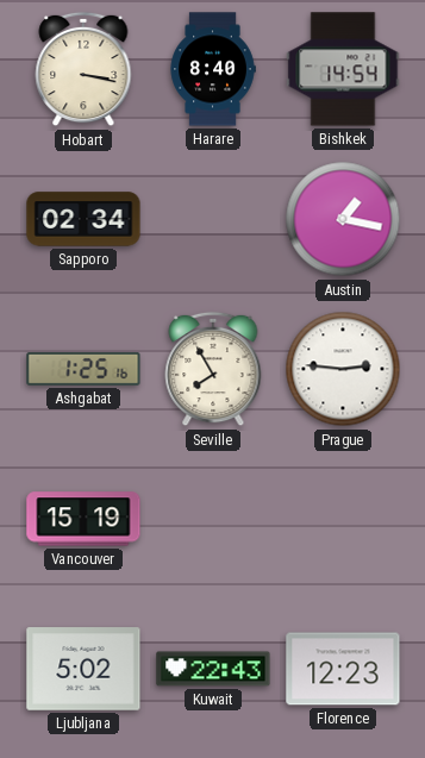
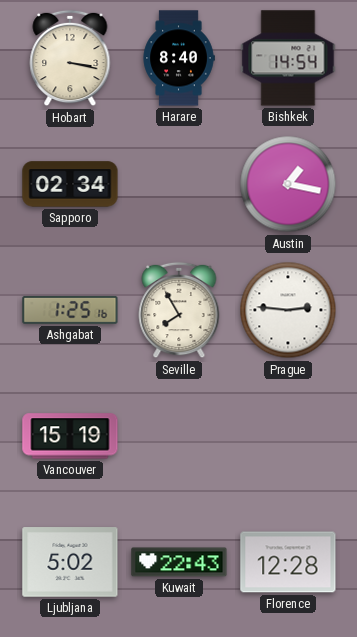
Florence: 12:23 -> 12:28 (288, 562)
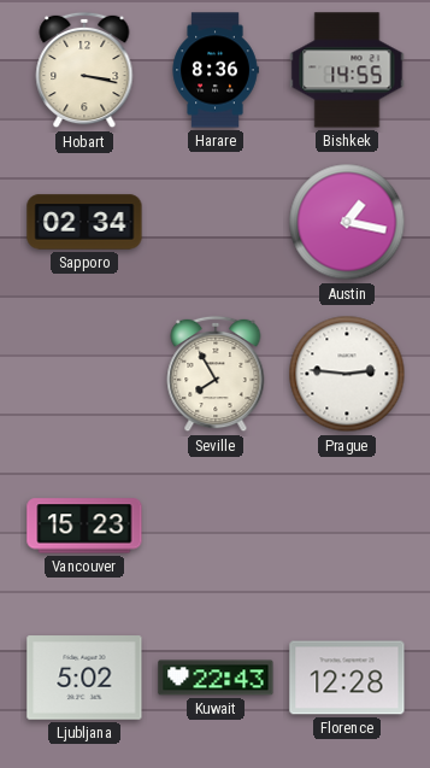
Harare: 8:40 -> 8:36 (216, 70)
Bishkek: 14:54 -> 14:55 (347, 70)
Ashgabat: 1:25 -> none (70, 310)
Vancouver: 15:19 -> 15:23 (84, 526)
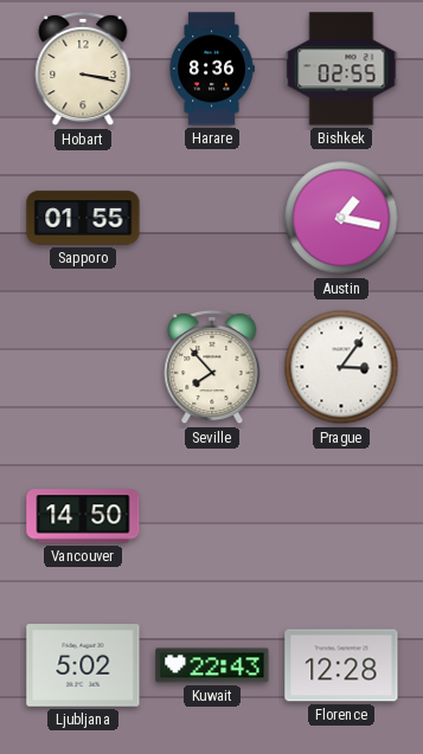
Bishkek: 14:55 -> 02:55 (341, 69)
Sapporo: 02:34 -> 01:55 (83, 218)
Seville: 7:55 -> 7:53 (212, 367)
Prague: 2:46 -> 3:06 (341, 367)
Vancouver: 15:23 -> 14:50 (83, 516)
